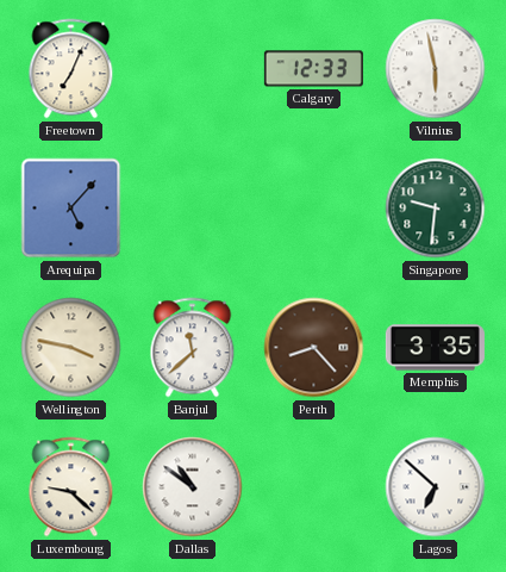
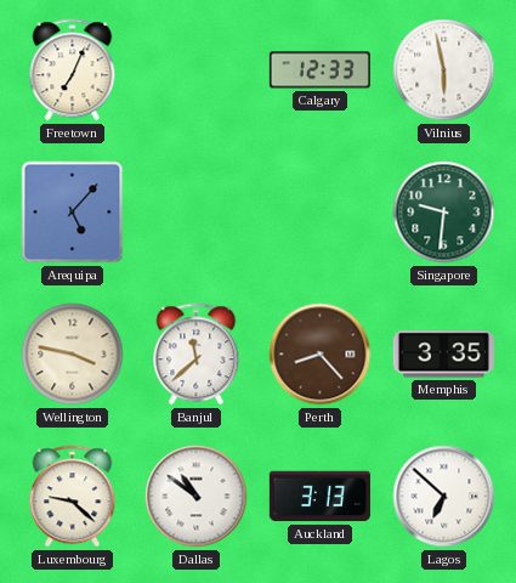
Auckland: none -> 3:13 (319, 497)
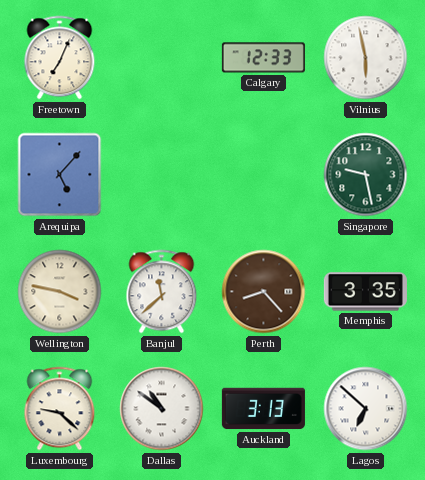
Singapore: 9:31 -> 9:28 (366, 175)
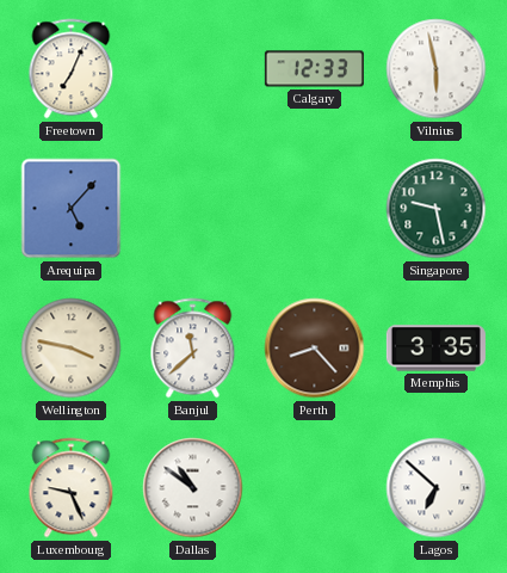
Luxembourg: 9:22 -> 9:26 (72, 488)
Auckland: 3:13 -> none (263, 409)
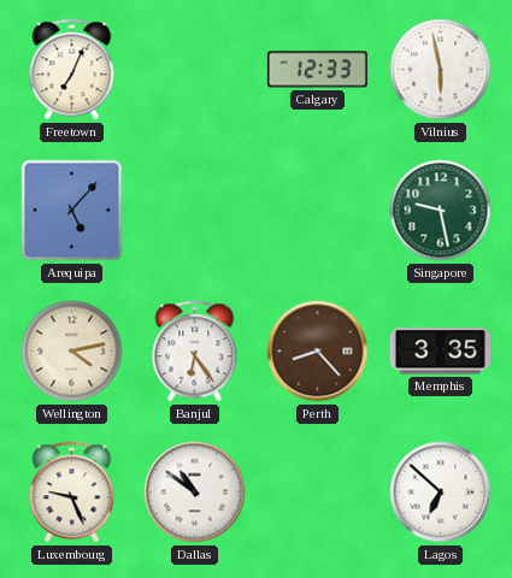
Wellington: 3:47 -> 4:13 (72, 352)
Banjul: 11:38 -> 6:24 (195, 352)
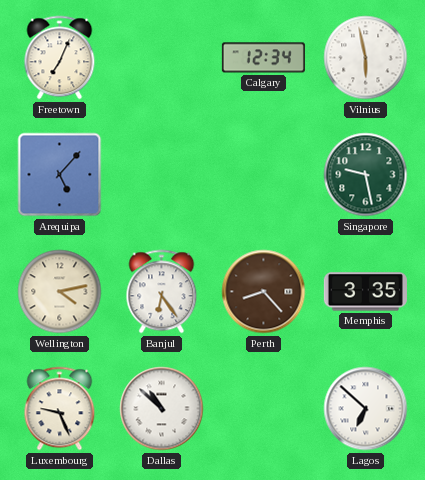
Calgary: 12:33 -> 12:34 (263, 58)
Dallas: 10:51 -> 10:52 (162, 409)
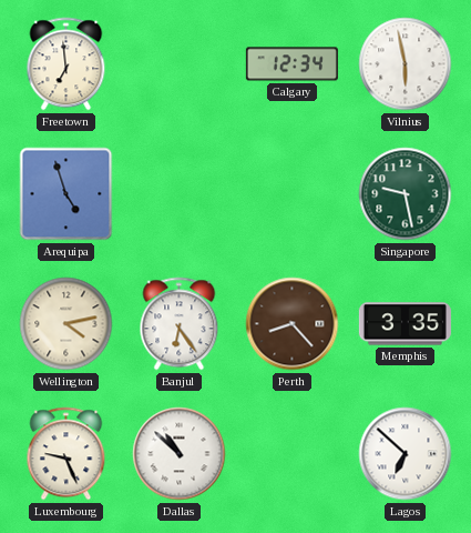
Freetown: 7:04 -> 6:59 (66, 64)
Arequipa: 5:07 -> 4:57 (66, 194)
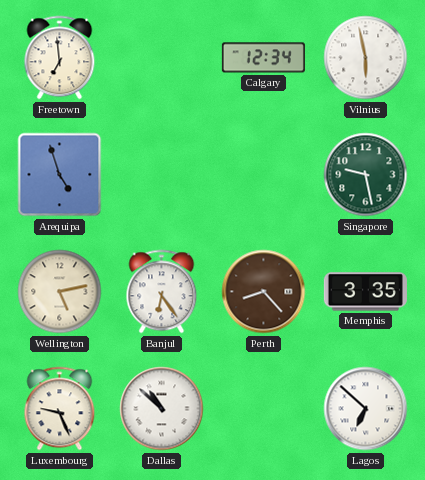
Wellington: 4:13 -> 5:13 (60, 292)
